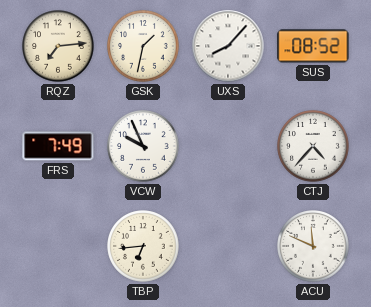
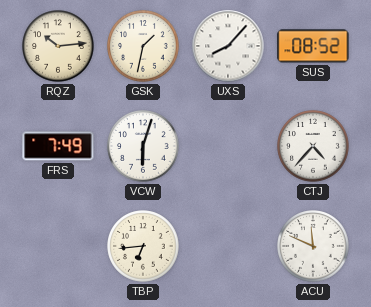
RQZ: 7:14 -> 10:14 (58, 46)
VCW: 9:56 -> 6:03 (143, 146)
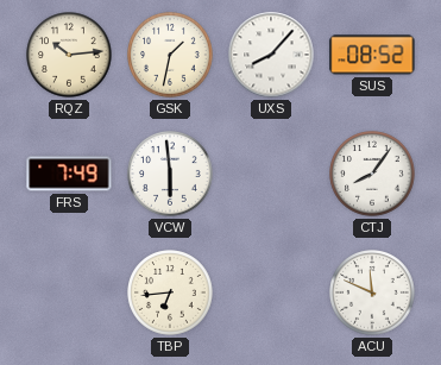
VCW: 6:03 -> 5:59 (170, 174)
CTJ: 4:37 -> 8:06 (372, 174)
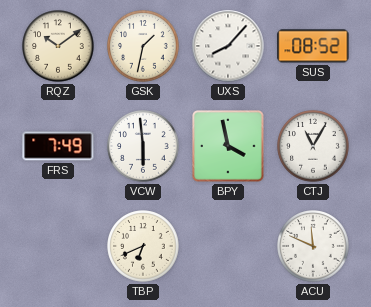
RQZ: 10:14 -> 10:09 (58, 46)
BPY: none -> 3:58 (228, 146)
CTJ: 8:06 -> 11:05 (313, 146)
TBP: 6:44 -> 6:41 (143, 246)
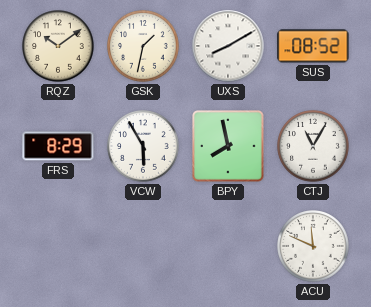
UXS: 8:07 -> 8:10 (228, 46)
FRS: 7:49 -> 8:29 (58, 146)
VCW: 5:59 -> 5:55 (143, 146)
BPY: 3:58 -> 7:58 (228, 146)
TBP: 6:41 -> none (143, 246)
